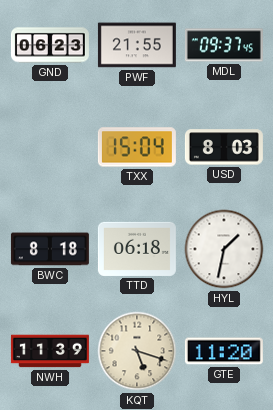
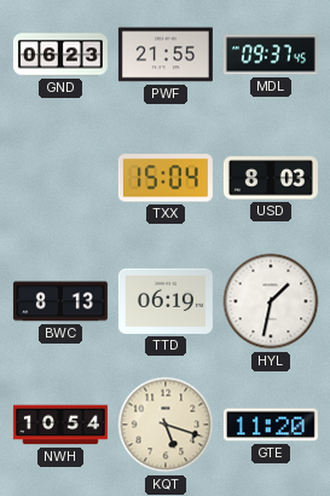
BWC: 8:18 -> 8:13 (60, 301)
TTD: 06:18 -> 06:19 (166, 301)
NWH: 11:39 -> 10:54 (60, 425)
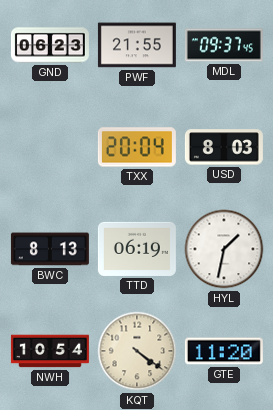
TXX: 15:04 -> 20:04 (137, 147)
KQT: 5:18 -> 4:21 (137, 351)
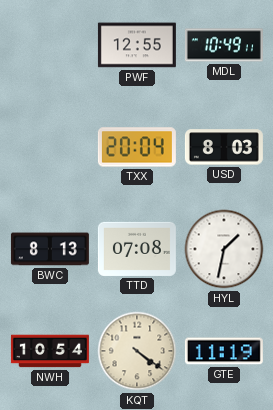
GND: 06:23 -> none (50, 45)
PWF: 21:55 -> 12:55 (137, 45)
MDL: 09:37 -> 10:49 (224, 45)
TTD: 06:19 -> 07:08 (137, 249)
GTE: 11:20 -> 11:19 (224, 351)
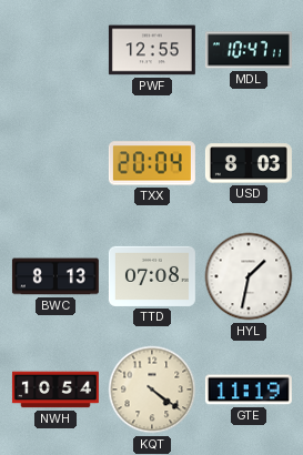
MDL: 10:49 -> 10:47 (249, 50)
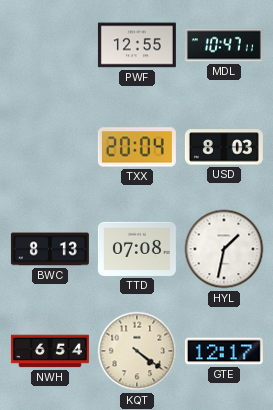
NWH: 10:54 -> 6:54 (50, 351)
GTE: 11:19 -> 12:17 (224, 351)
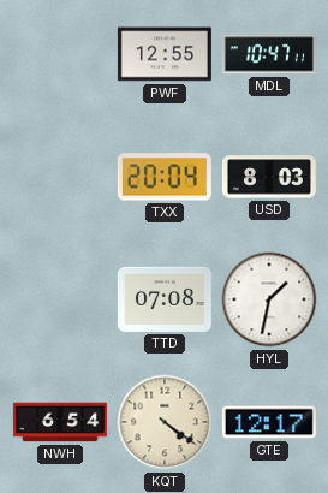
BWC: 8:13 -> none (50, 249)
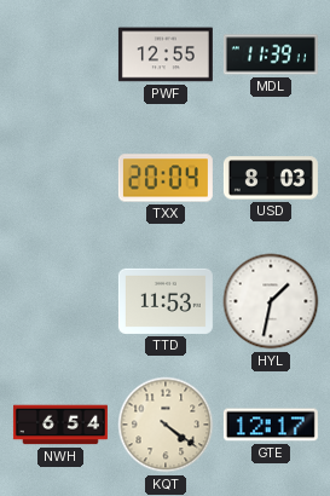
MDL: 10:47 -> 11:39 (271, 54)
TTD: 07:08 -> 11:53 (166, 301)
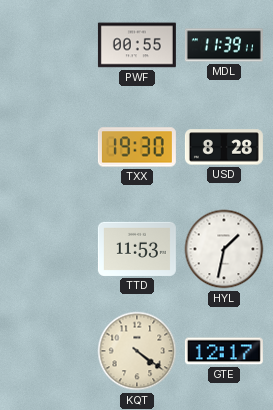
PWF: 12:55 -> 00:55 (137, 45)
TXX: 20:04 -> 19:30 (137, 147)
USD: 8:03 -> 8:28 (224, 147)
NWH: 6:54 -> none (60, 425)
